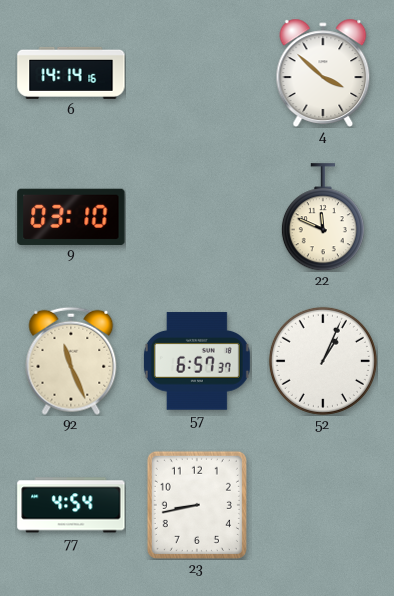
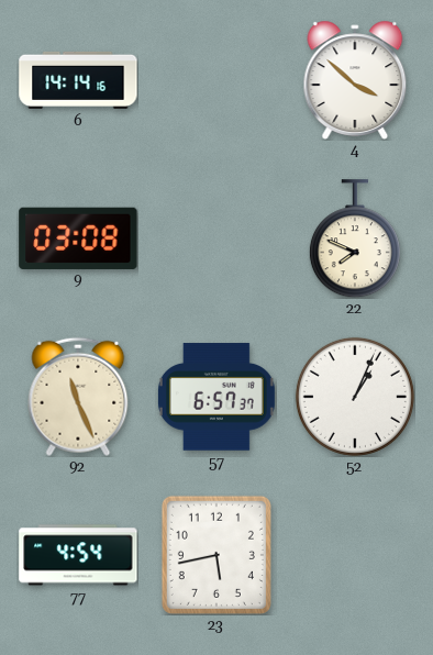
9: 03:10 -> 03:08 (78, 237)
22: 11:49 -> 7:49 (355, 238)
23: 8:43 -> 5:43 (216, 555)
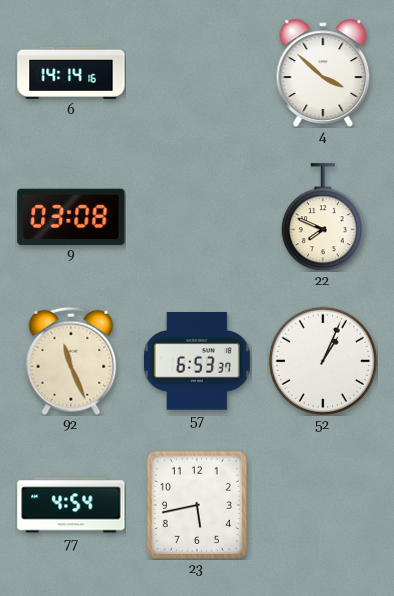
57: 6:57 -> 6:53 (197, 361)
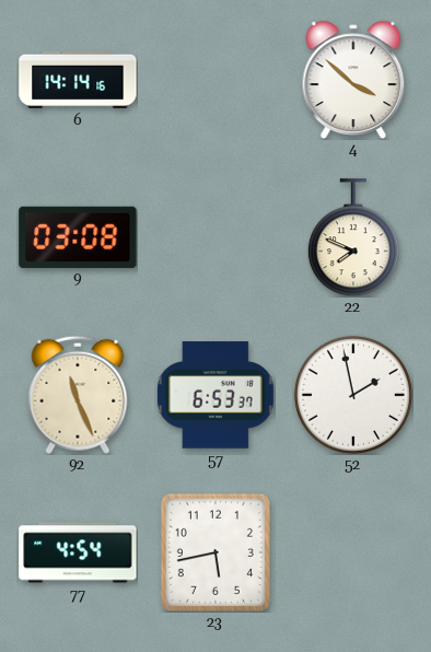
52: 1:04 -> 1:58 (353, 395)
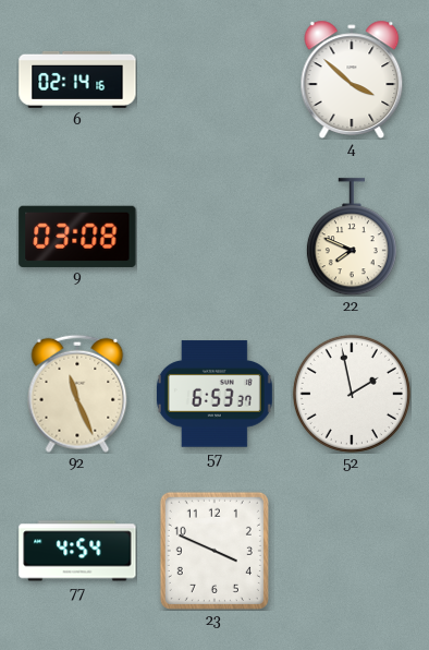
6: 14:14 -> 02:14 (77, 80)
23: 5:43 -> 3:49 (214, 551)
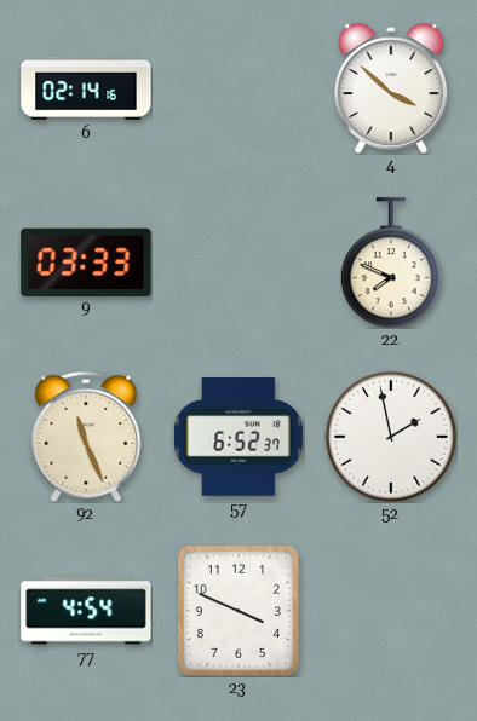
9: 03:08 -> 03:33 (86, 261)
57: 6:53 -> 6:52 (238, 437)
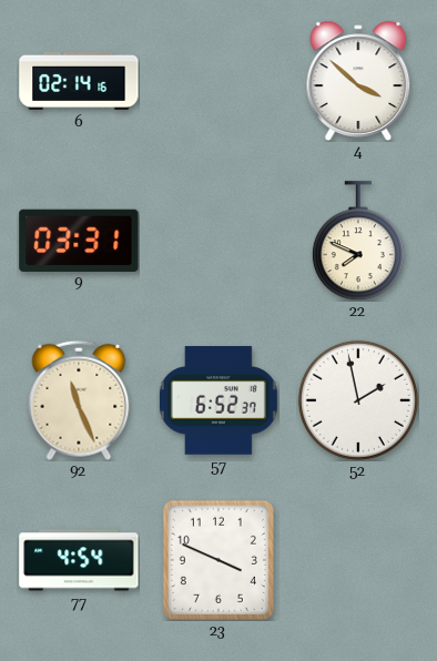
9: 03:33 -> 03:31 (79, 240)
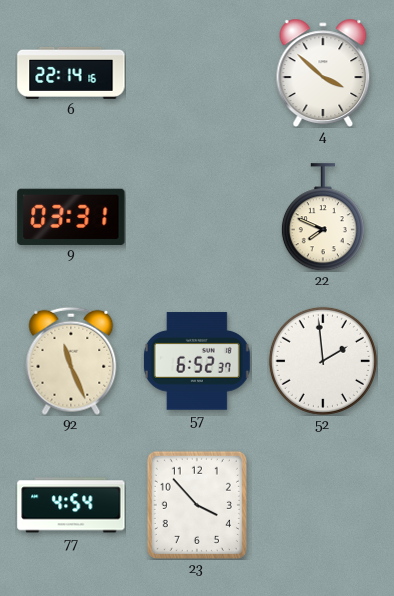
6: 02:14 -> 22:14 (71, 73)
52: 1:58 -> 1:59 (323, 361)
23: 3:49 -> 3:53 (197, 505)
